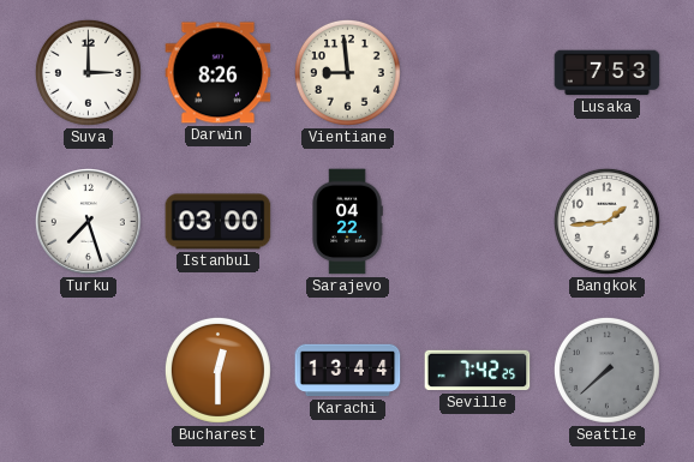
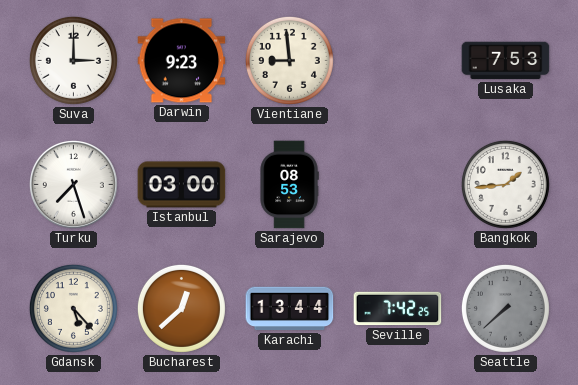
Darwin: 8:26 -> 9:23 (182, 61)
Sarajevo: 04:22 -> 08:53 (289, 185)
Gdansk: none -> 5:23 (73, 308)
Bucharest: 12:30 -> 12:38 (181, 308)
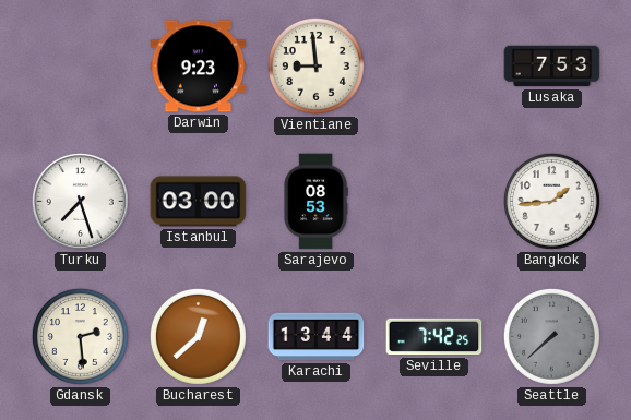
Suva: 3:00 -> none (73, 60)
Gdansk: 5:23 -> 2:29 (80, 336)
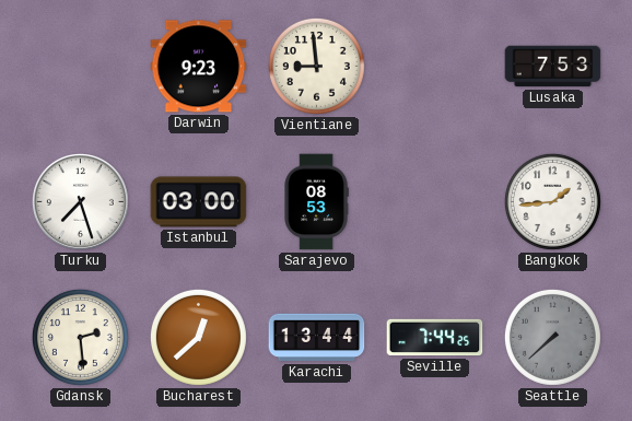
Seville: 7:42 -> 7:44 (435, 338)
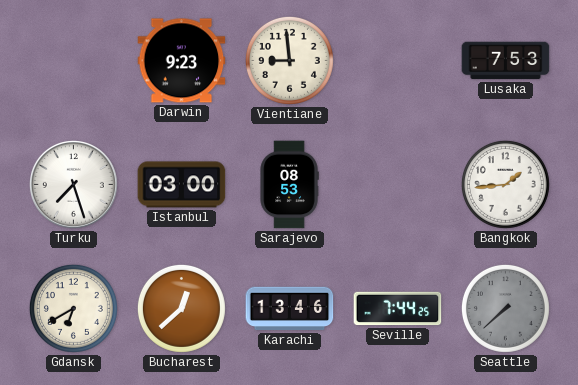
Gdansk: 2:29 -> 6:40 (73, 308)
Karachi: 13:44 -> 13:46 (290, 309)
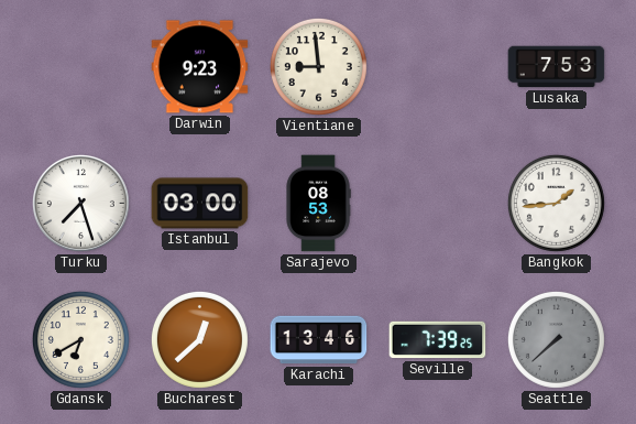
Seville: 7:44 -> 7:39 (438, 340)
